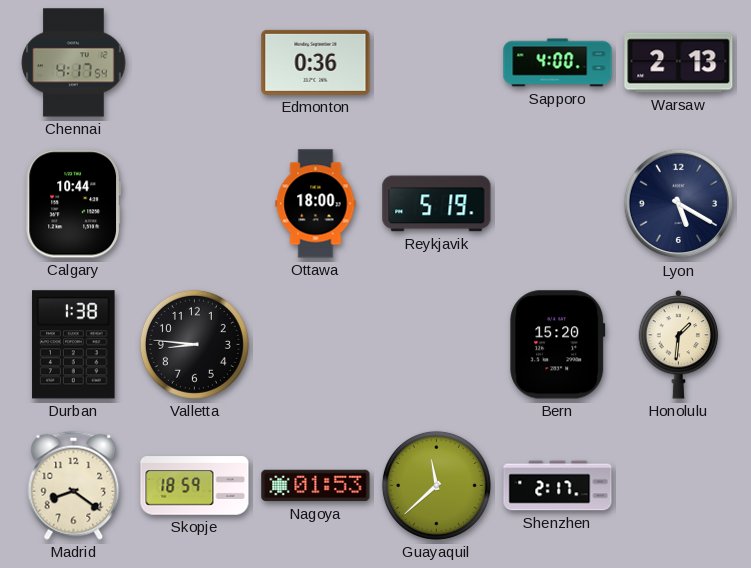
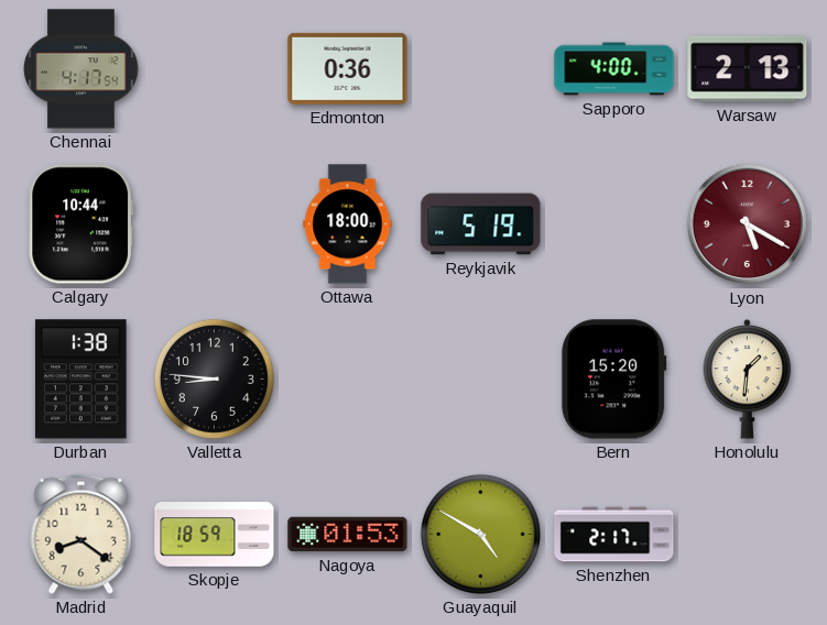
Lyon dial: navy -> burgundy (748, 224)
Guayaquil: 11:38 -> 4:50 (480, 534)
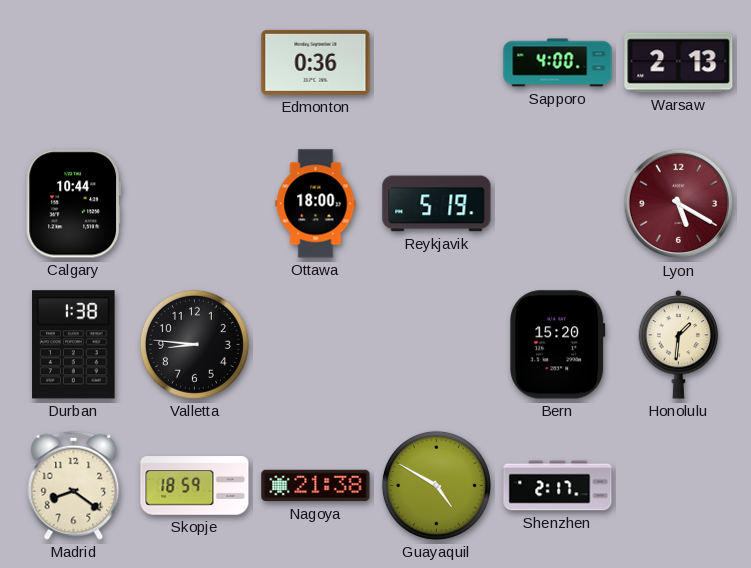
Chennai: 4:17 -> none (81, 69)
Nagoya: 01:53 -> 21:38 (316, 486)
